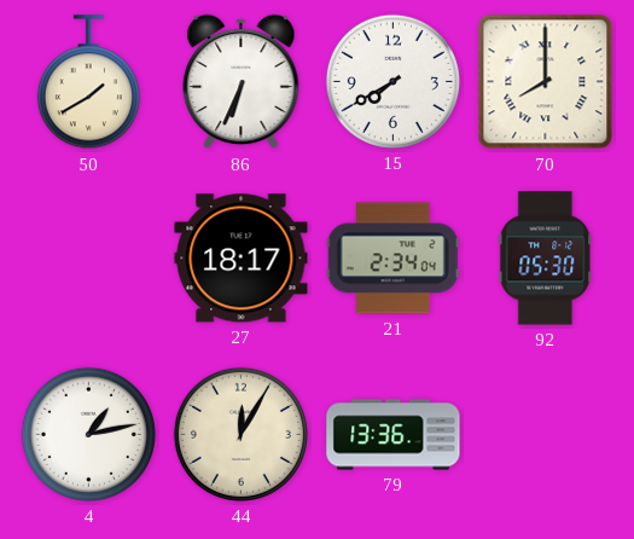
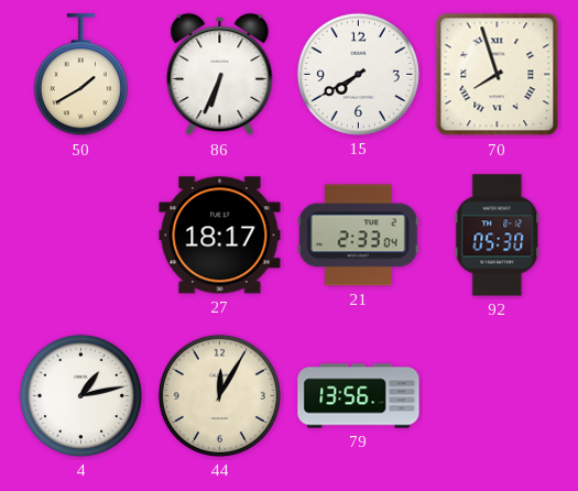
70: 8:00 -> 7:57 (498, 75)
21: 2:34 -> 2:33 (358, 236)
79: 13:36 -> 13:56 (359, 396)
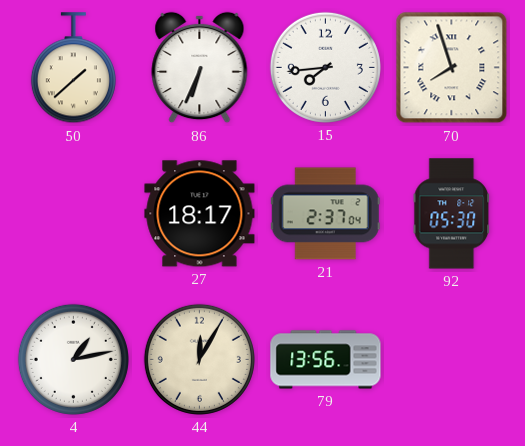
50: 1:40 -> 1:38 (73, 68)
15: 7:40 -> 7:44 (325, 67)
21: 2:33 -> 2:37 (325, 214)
